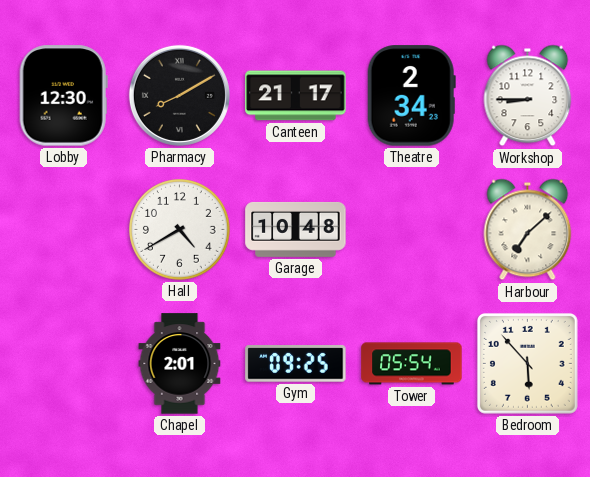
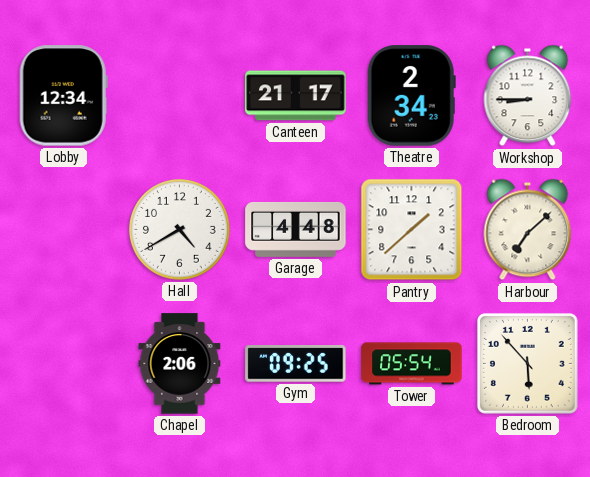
Lobby: 12:30 -> 12:34 (63, 96)
Pharmacy: 8:10 -> none (179, 95)
Garage: 10:48 -> 4:48 (296, 229)
Pantry: none -> 1:38 (412, 230)
Chapel: 2:01 -> 2:06 (180, 364)
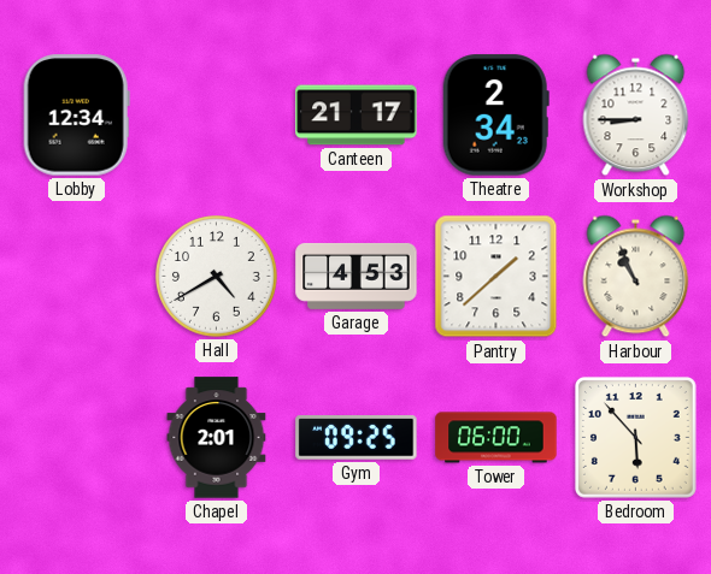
Garage: 4:48 -> 4:53 (357, 276)
Harbour: 7:08 -> 10:56 (636, 277)
Chapel: 2:06 -> 2:01 (217, 438)
Tower: 05:54 -> 06:00 (496, 438)
